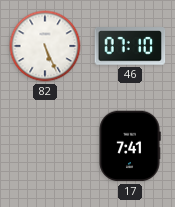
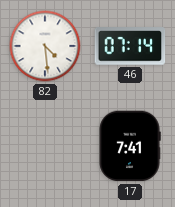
82: 5:26 -> 4:29 (45, 46)
46: 07:10 -> 07:14 (130, 46)
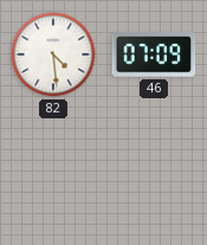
46: 07:14 -> 07:09 (154, 54)
17: 7:41 -> none (130, 146)
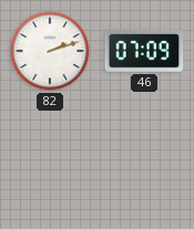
82: 4:29 -> 2:12 (50, 51)
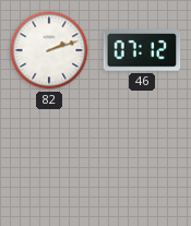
46: 07:09 -> 07:12 (142, 50)
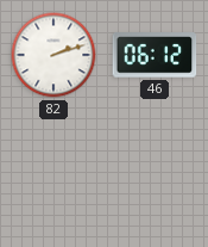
46: 07:12 -> 06:12 (155, 55)
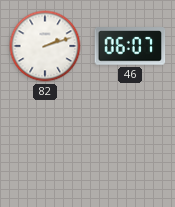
46: 06:12 -> 06:07 (130, 46)
